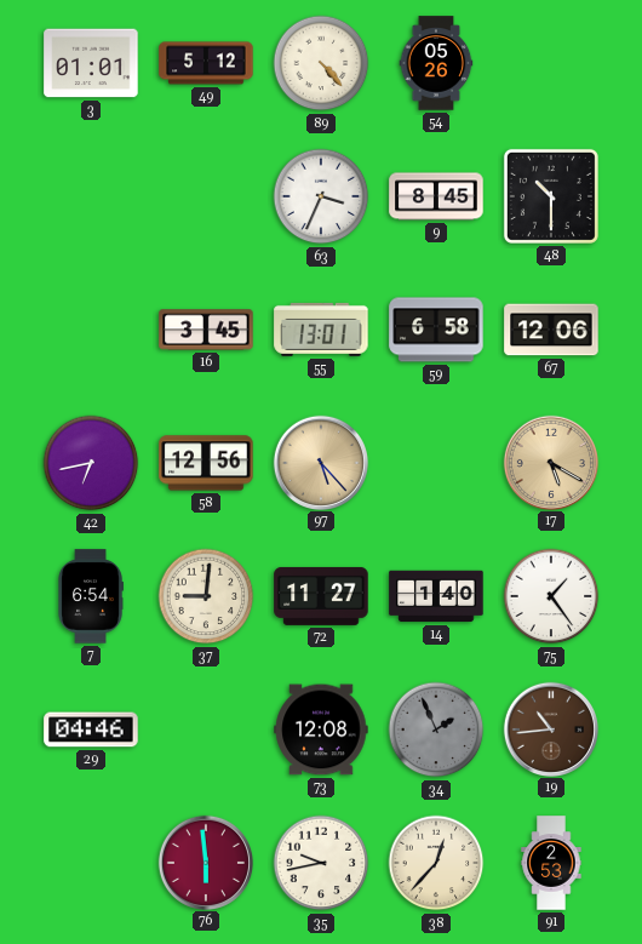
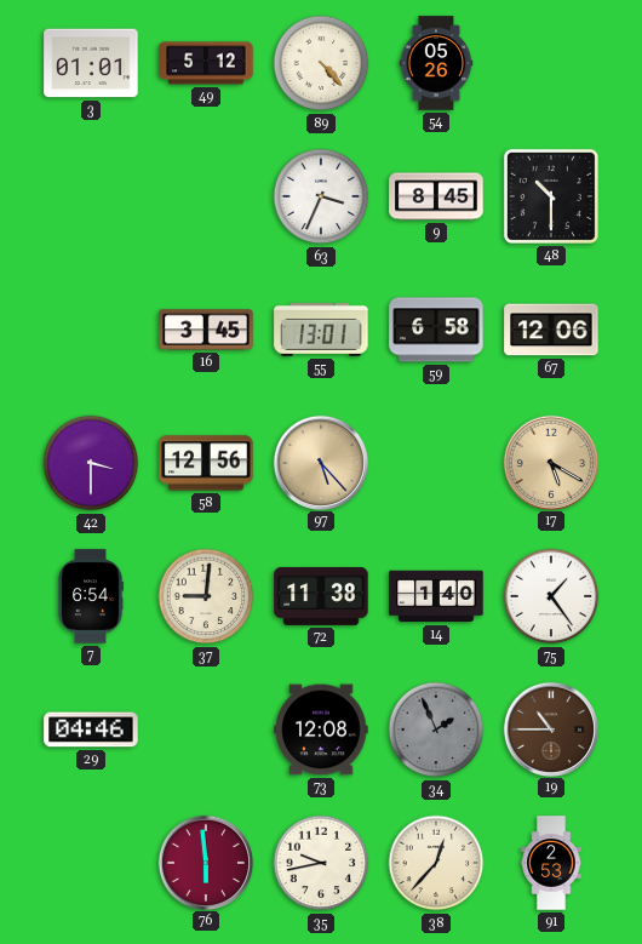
42: 6:43 -> 3:30 (91, 463)
72: 11:27 -> 11:38 (321, 596)
19: 10:44 -> 10:45 (550, 728)
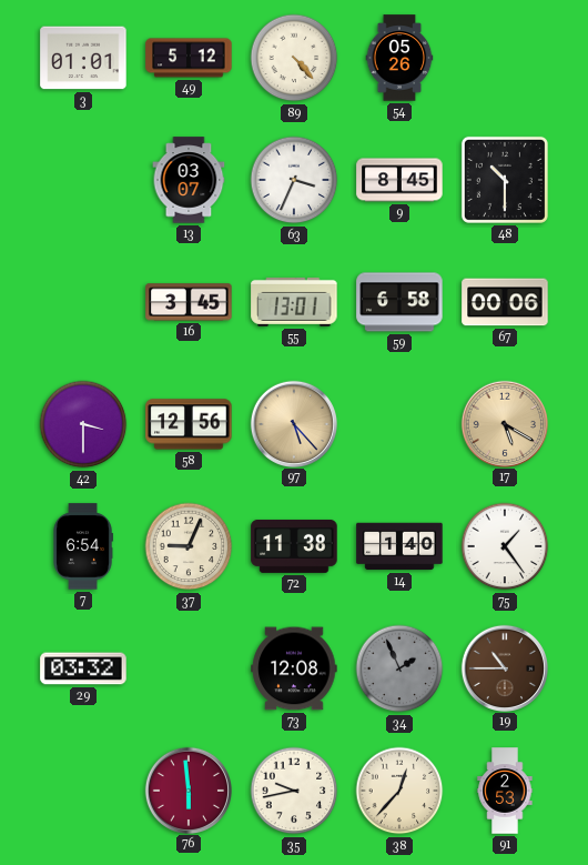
13: none -> 03:07 (189, 180)
67: 12:06 -> 00:06 (505, 302)
37: 9:01 -> 9:04 (189, 546)
29: 04:46 -> 03:32 (83, 668)
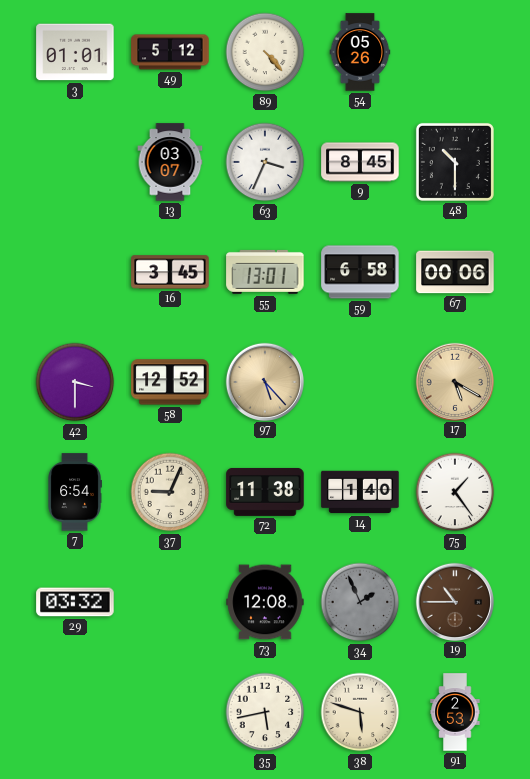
58: 12:56 -> 12:52 (170, 382)
76: 5:59 -> none (187, 789)
35: 9:43 -> 5:43 (265, 712)
38: 12:37 -> 5:48 (360, 712)
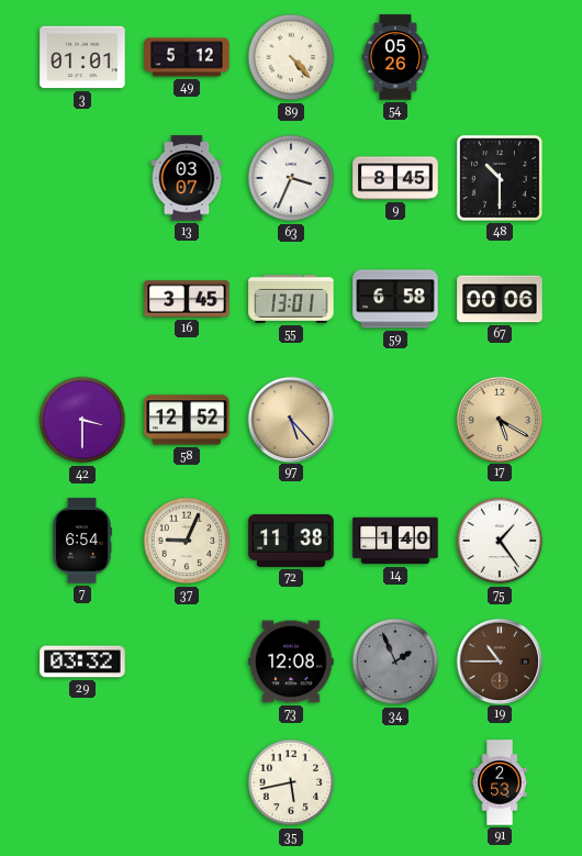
38: 5:48 -> none (360, 712)
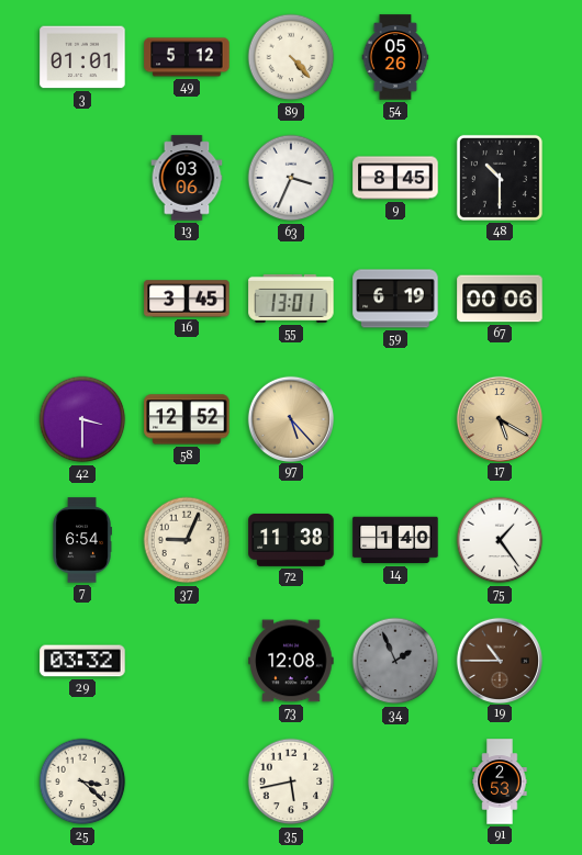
13: 03:07 -> 03:06 (187, 178)
59: 6:58 -> 6:19 (395, 299)
25: none -> 3:22 (82, 781)
